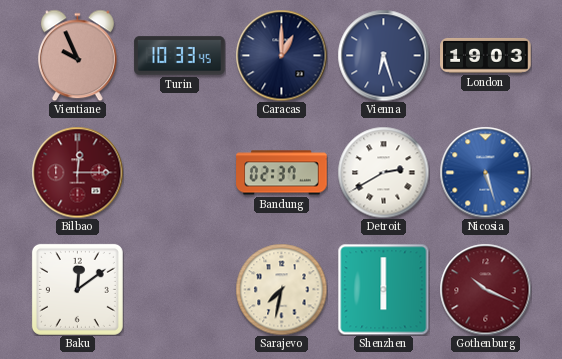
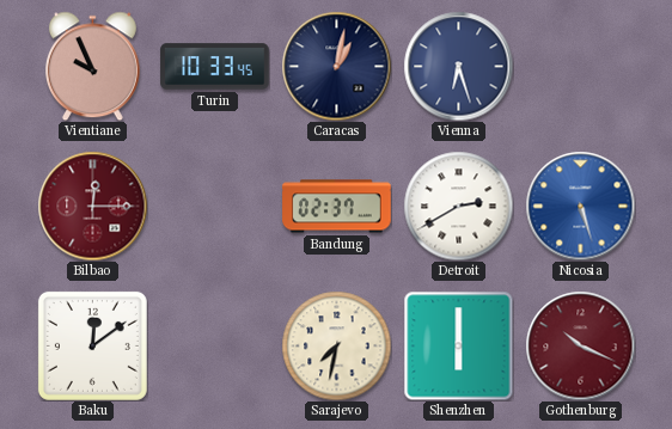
Caracas: 1:00 -> 1:02 (336, 66)
London: 19:03 -> none (486, 55)
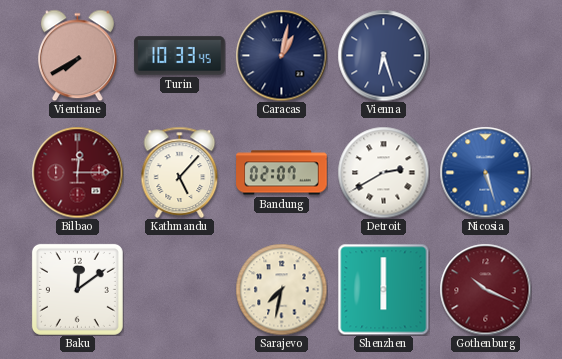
Vientiane: 9:56 -> 7:40 (77, 55)
Kathmandu: none -> 5:07 (180, 172)
Bandung: 02:37 -> 02:07 (282, 173)
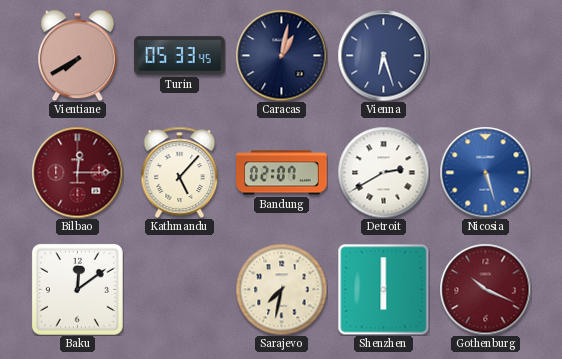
Turin: 10:33 -> 05:33 (180, 56)
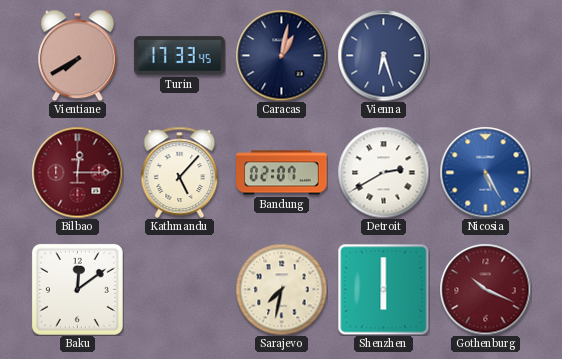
Turin: 05:33 -> 17:33 (180, 56)
Nicosia: 5:27 -> 5:25 (485, 172)
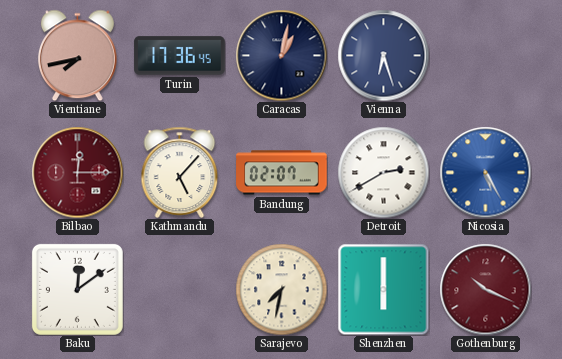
Vientiane: 7:40 -> 7:43 (77, 55)
Turin: 17:33 -> 17:36 (180, 56)
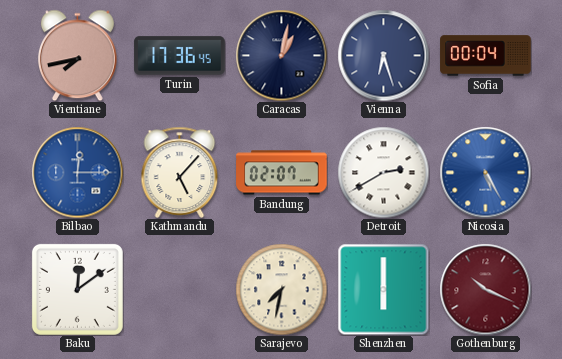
Sofia: none -> 00:04 (486, 56)
Bilbao dial: burgundy -> blue (77, 172)
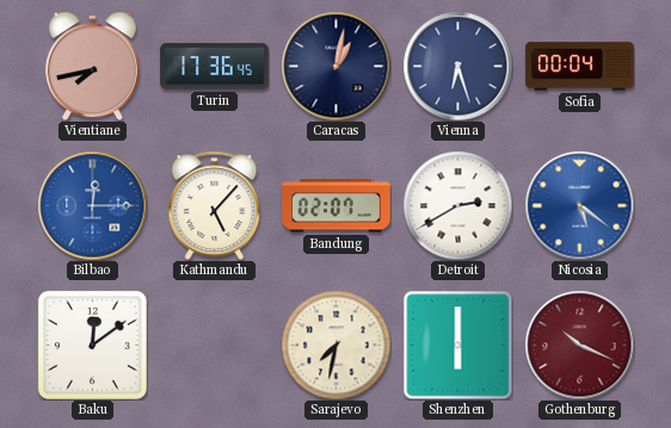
Nicosia: 5:25 -> 5:21 (579, 205)
